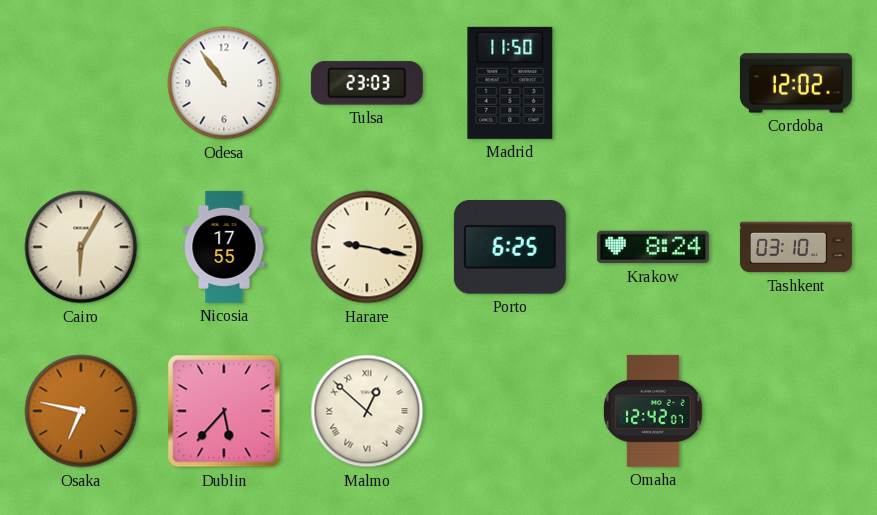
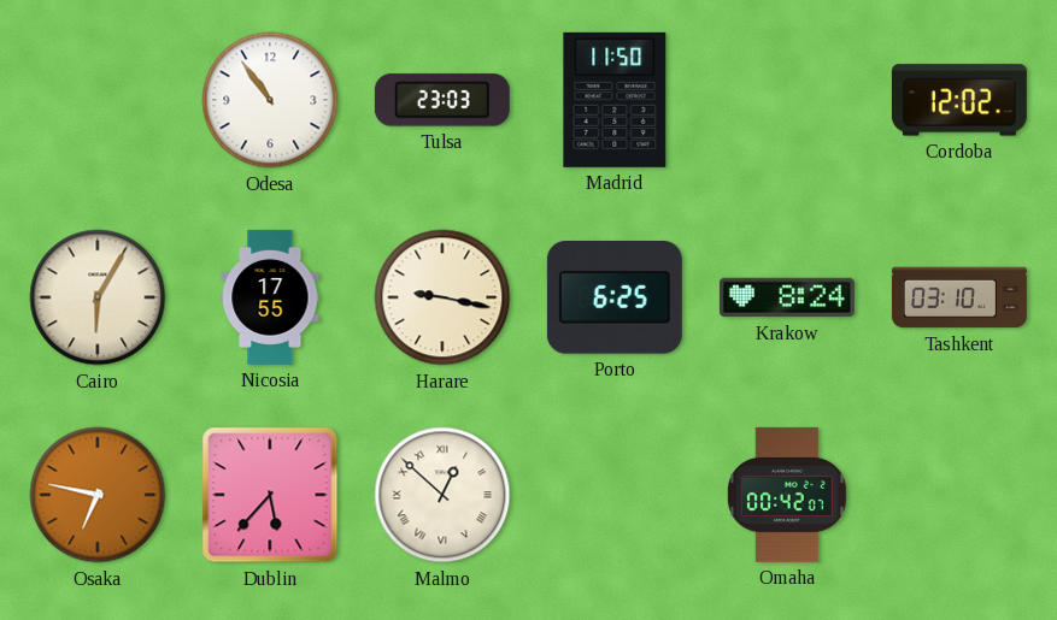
Omaha: 12:42 -> 00:42 (787, 495)
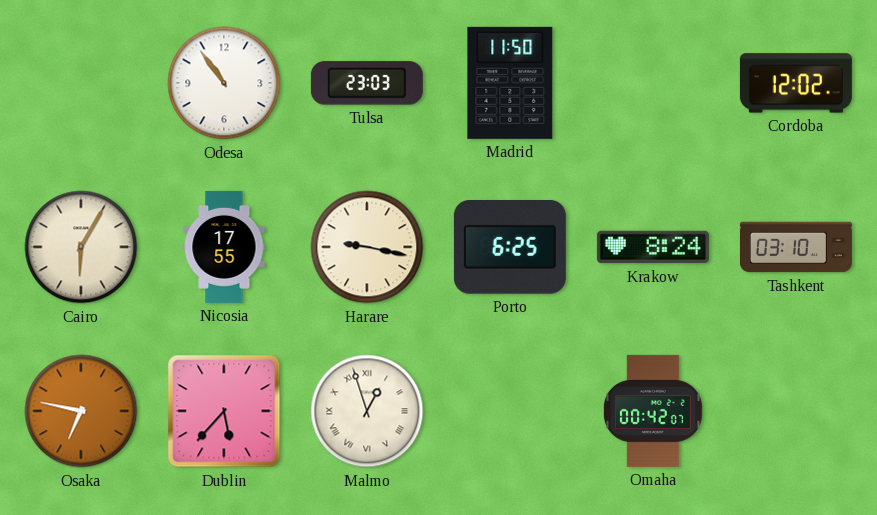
Malmo: 12:52 -> 12:57 (367, 411)
